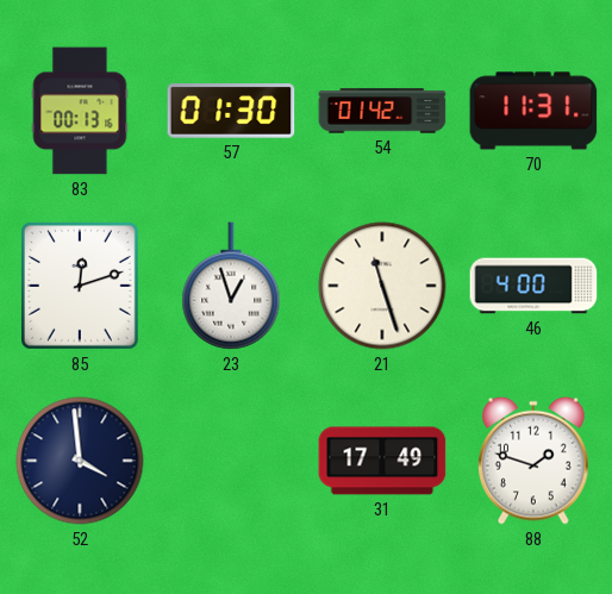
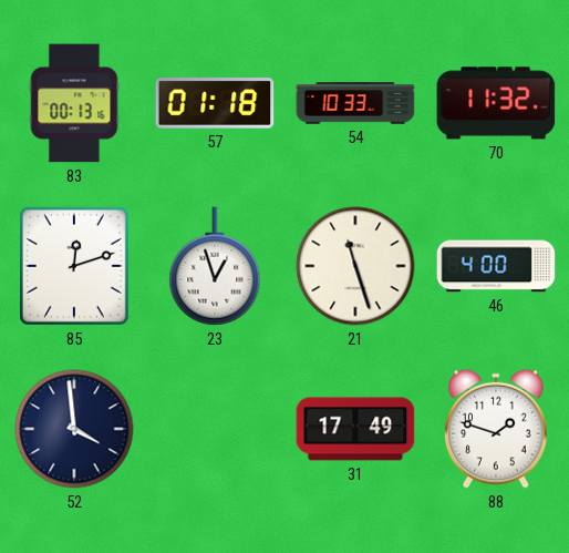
57: 01:30 -> 01:18 (215, 103)
54: 01:42 -> 10:33 (355, 103)
70: 11:31 -> 11:32 (496, 103)
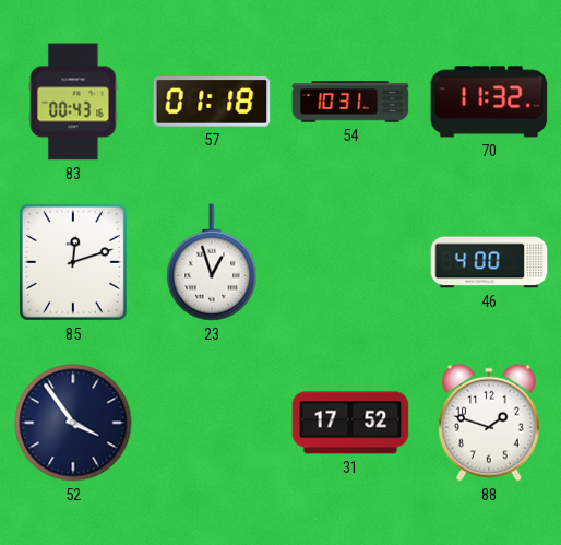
83: 00:13 -> 00:43 (73, 102)
54: 10:33 -> 10:31 (350, 102)
21: 11:27 -> none (355, 266)
52: 3:59 -> 3:54 (73, 423)
31: 17:49 -> 17:52 (350, 423)
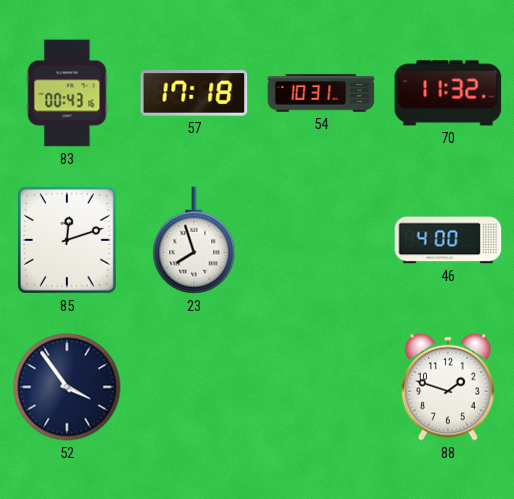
57: 01:18 -> 17:18 (194, 93)
23: 12:57 -> 7:57 (194, 240)
31: 17:52 -> none (350, 423)
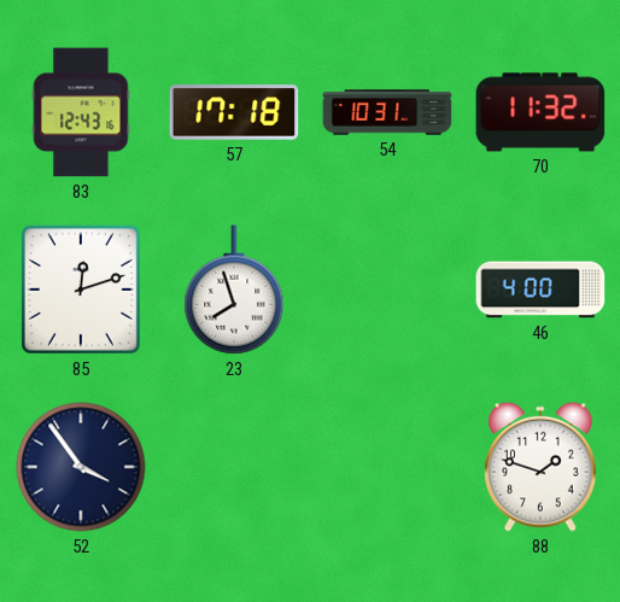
83: 00:43 -> 12:43 (81, 112)
